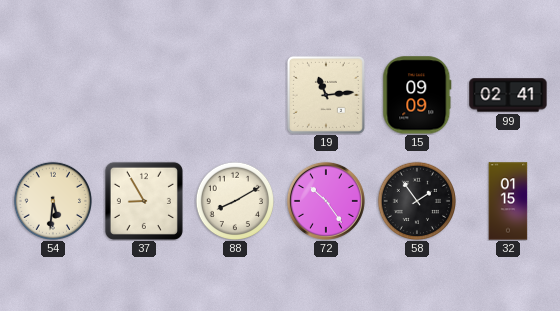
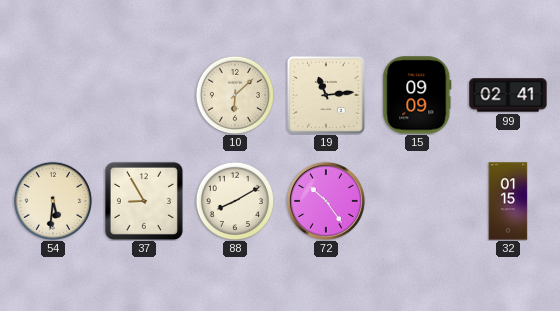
10: none -> 6:08 (234, 94)
58: 1:54 -> none (416, 200)
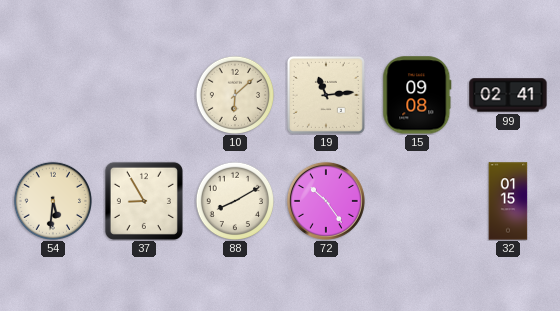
15: 09:09 -> 09:08 (417, 95)
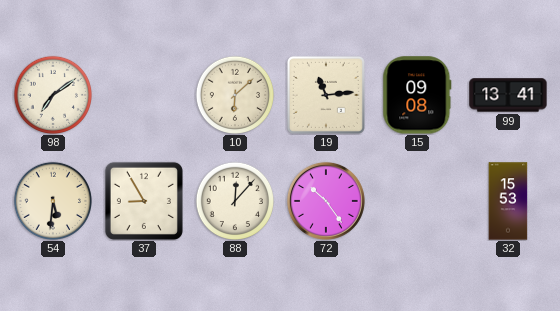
98: none -> 7:09 (52, 94)
99: 02:41 -> 13:41 (508, 95)
88: 8:10 -> 12:07 (234, 200)
32: 01:15 -> 15:53 (508, 201)
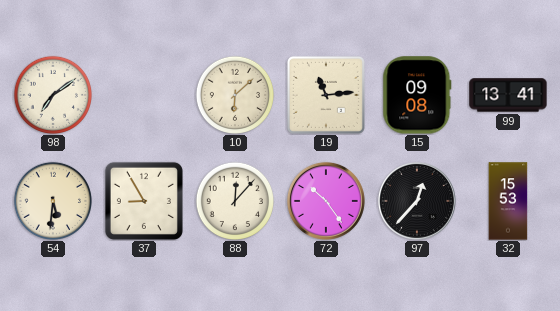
97: none -> 12:37 (417, 201)
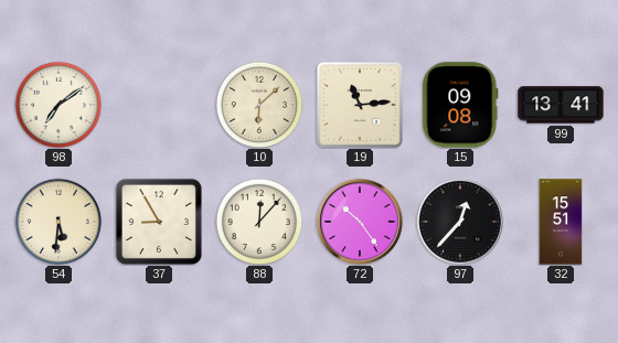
32: 15:53 -> 15:51 (561, 222)
